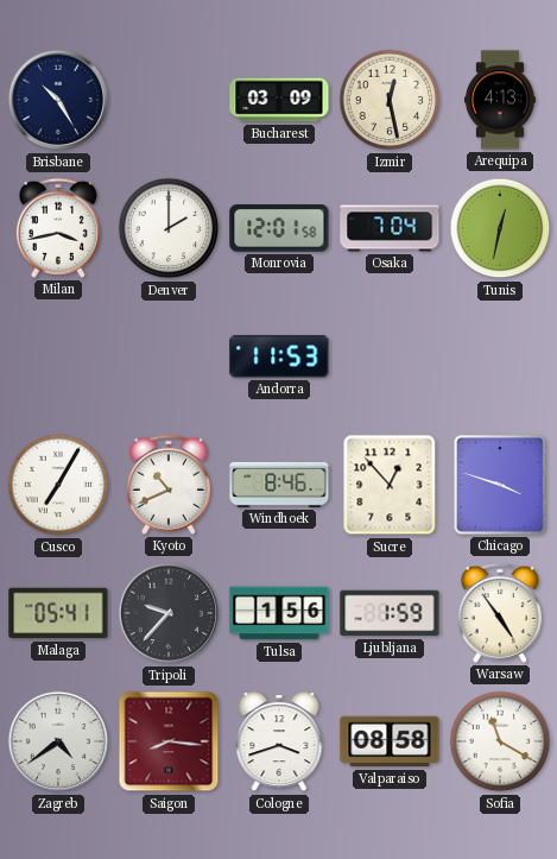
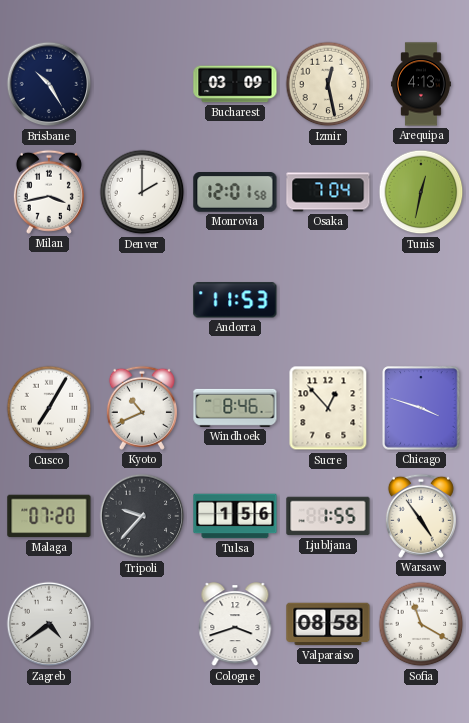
Malaga: 05:41 -> 07:20 (49, 516)
Ljubljana: 1:59 -> 1:55 (328, 516)
Saigon: 8:16 -> none (169, 741)
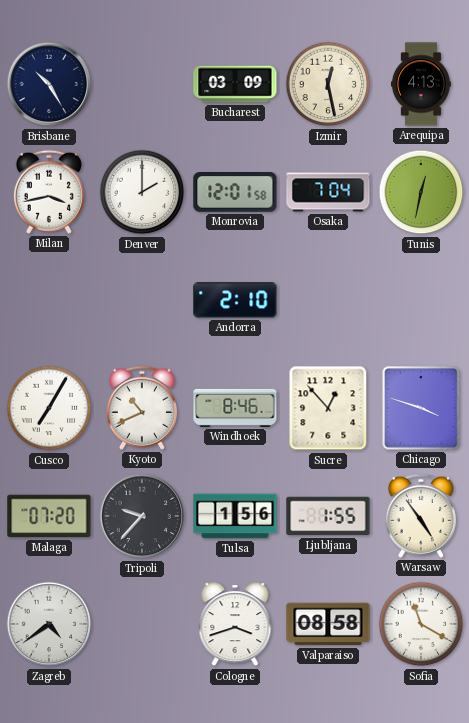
Andorra: 11:53 -> 2:10 (235, 300)
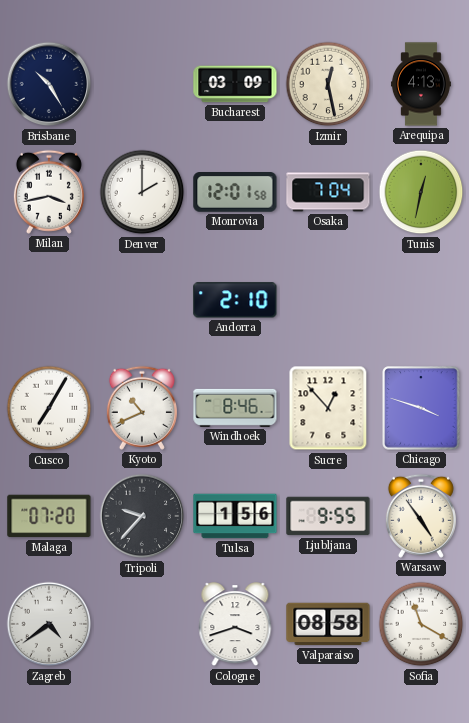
Ljubljana: 1:55 -> 9:55 (328, 516)
